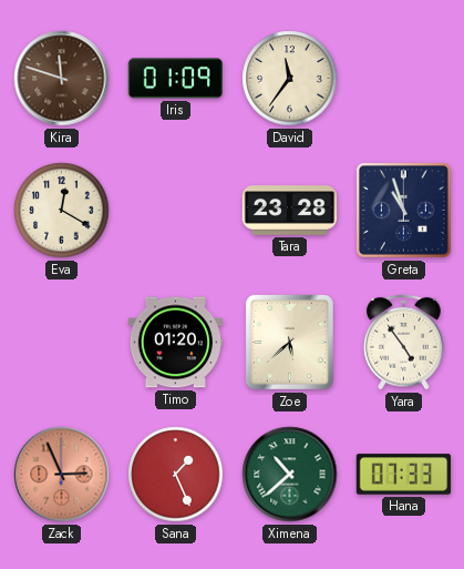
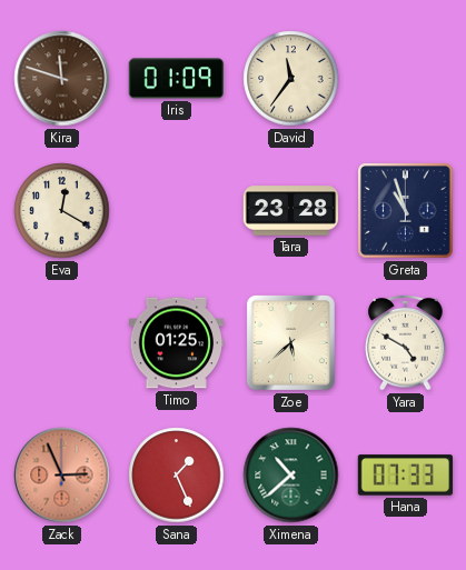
Timo: 01:20 -> 01:25 (176, 343)
Yara: 4:54 -> 4:50 (406, 342)
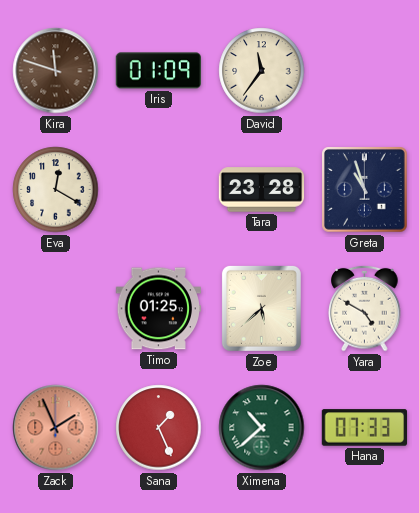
Zack: 2:56 -> 1:56 (56, 428)
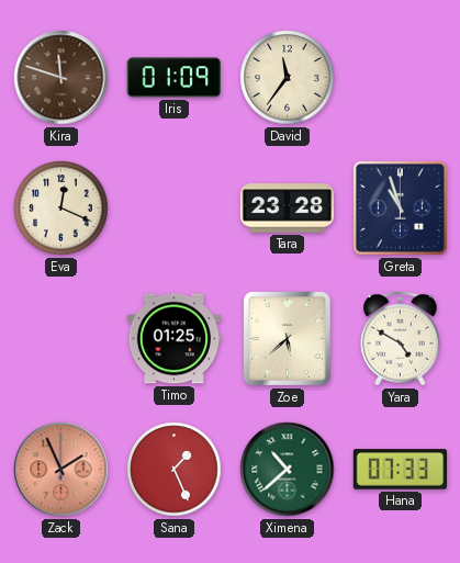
Eva: 12:20 -> 12:19 (61, 209)
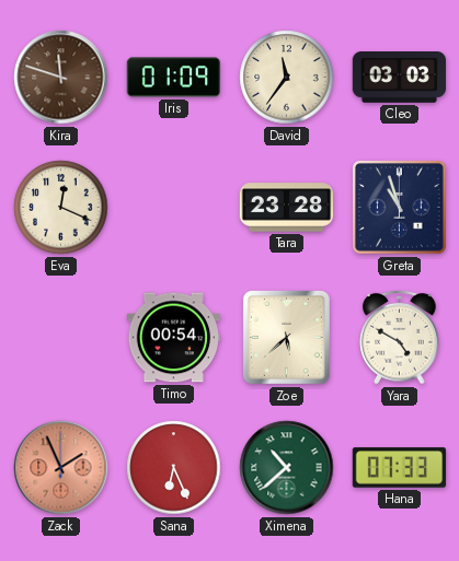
Cleo: none -> 03:03 (399, 78)
Timo: 01:25 -> 00:54 (173, 338)
Sana: 1:26 -> 6:26 (174, 468)
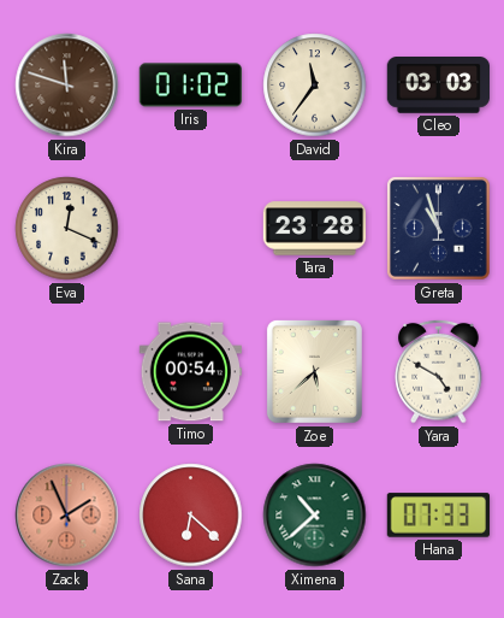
Iris: 01:09 -> 01:02 (190, 86)
Sana: 6:26 -> 6:22 (191, 516)
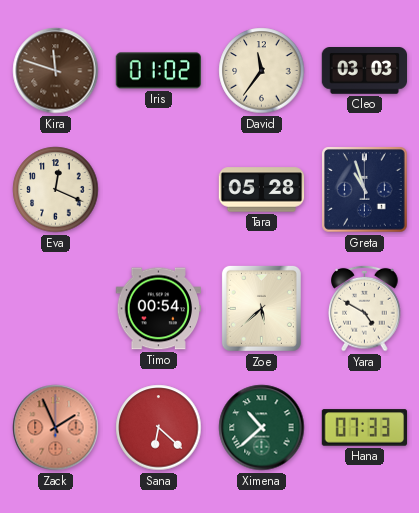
Tara: 23:28 -> 05:28 (262, 190)
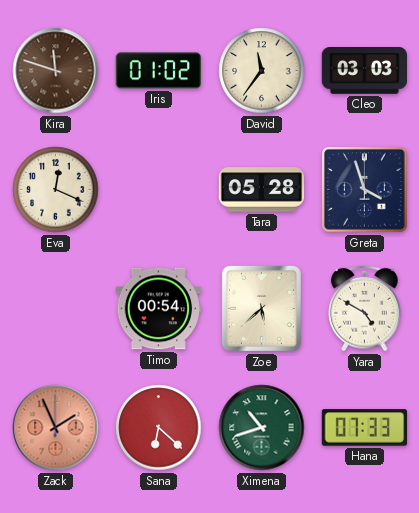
Greta: 10:57 -> 3:57 (365, 190)
Ximena: 10:38 -> 10:42 (262, 428)
